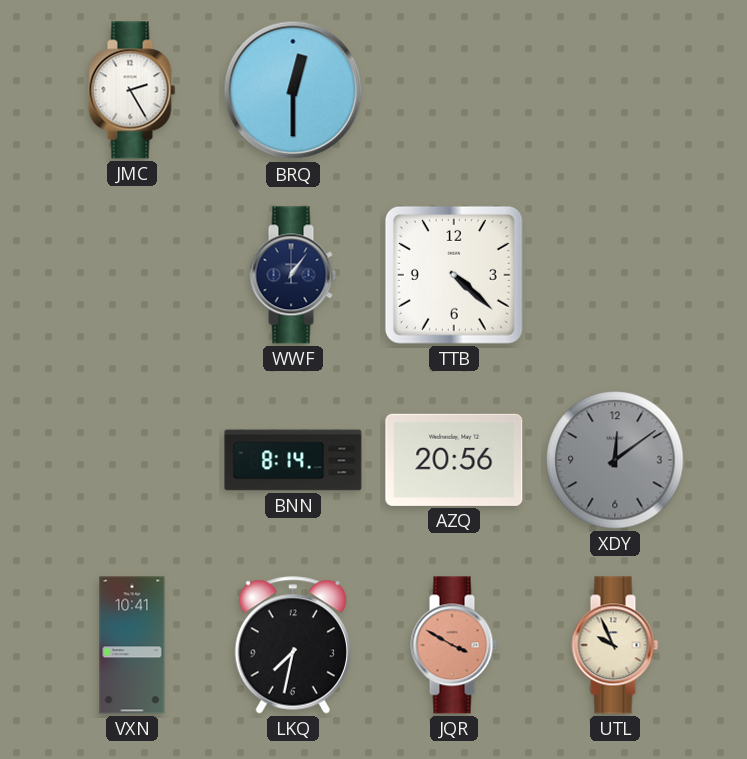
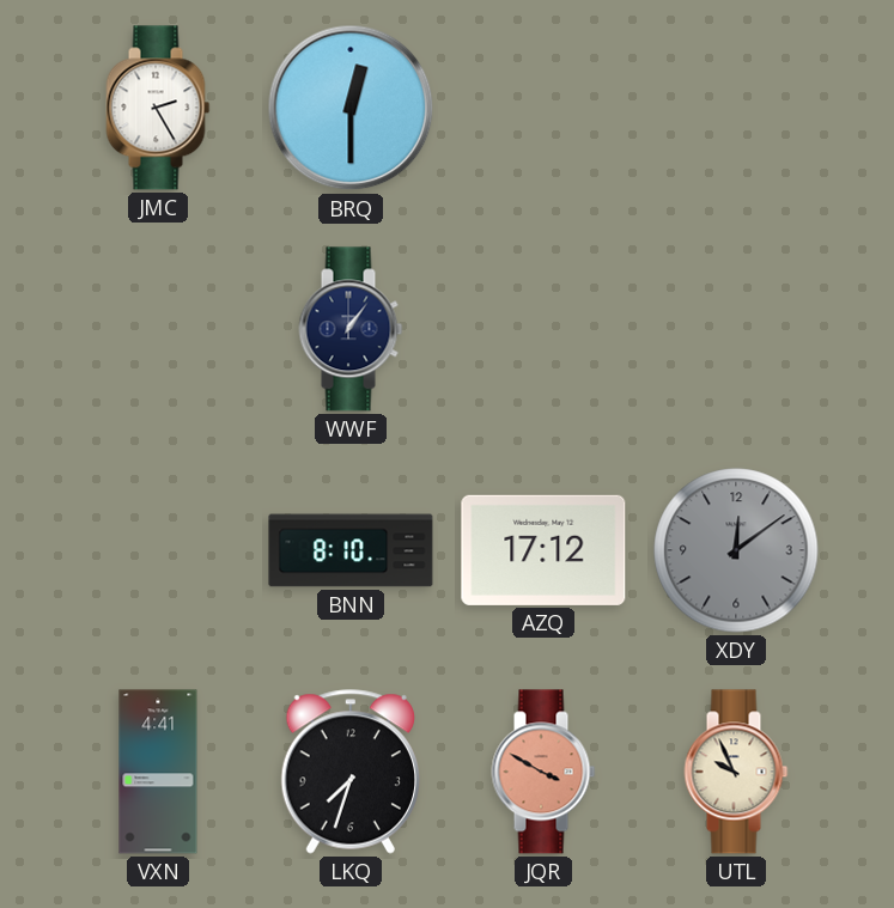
TTB: 4:22 -> none (454, 275)
BNN: 8:14 -> 8:10 (351, 550)
AZQ: 20:56 -> 17:12 (543, 550)
VXN: 10:41 -> 4:41 (158, 772)
LKQ: 7:32 -> 7:33 (351, 772)
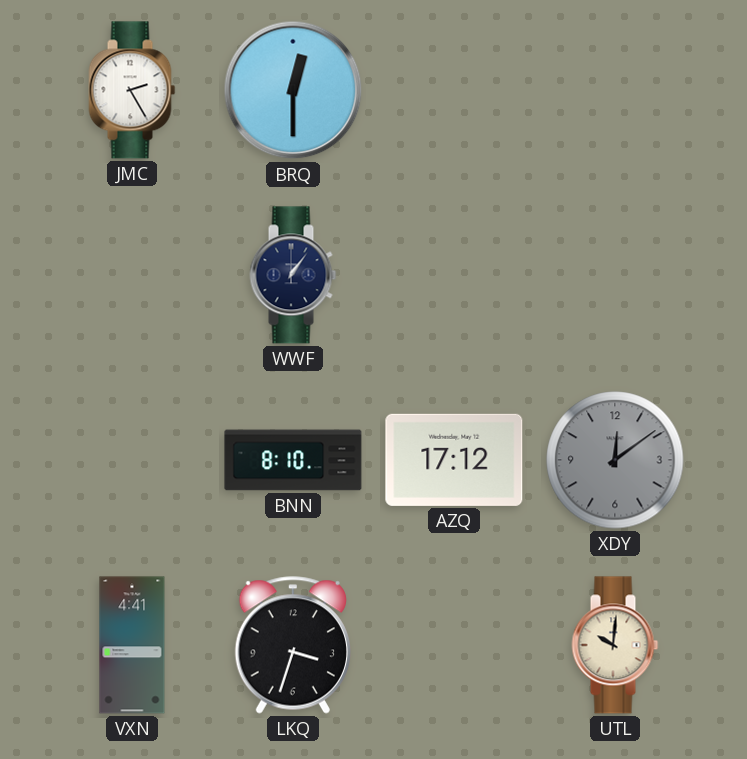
LKQ: 7:33 -> 3:33 (293, 645)
JQR: 3:50 -> none (543, 772)
UTL: 9:56 -> 10:01 (615, 645)
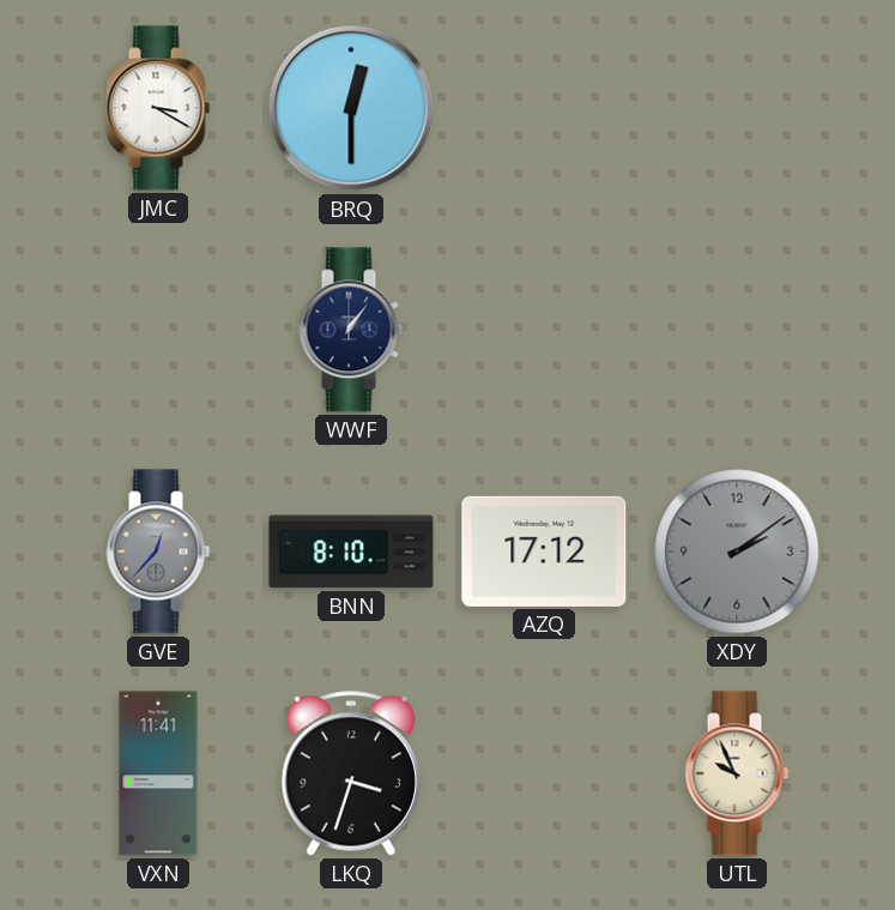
JMC: 2:25 -> 3:20 (158, 108)
GVE: none -> 12:37 (158, 552)
XDY: 12:09 -> 2:09 (737, 552)
VXN: 4:41 -> 11:41 (158, 773)
UTL: 10:01 -> 9:56 (737, 773)
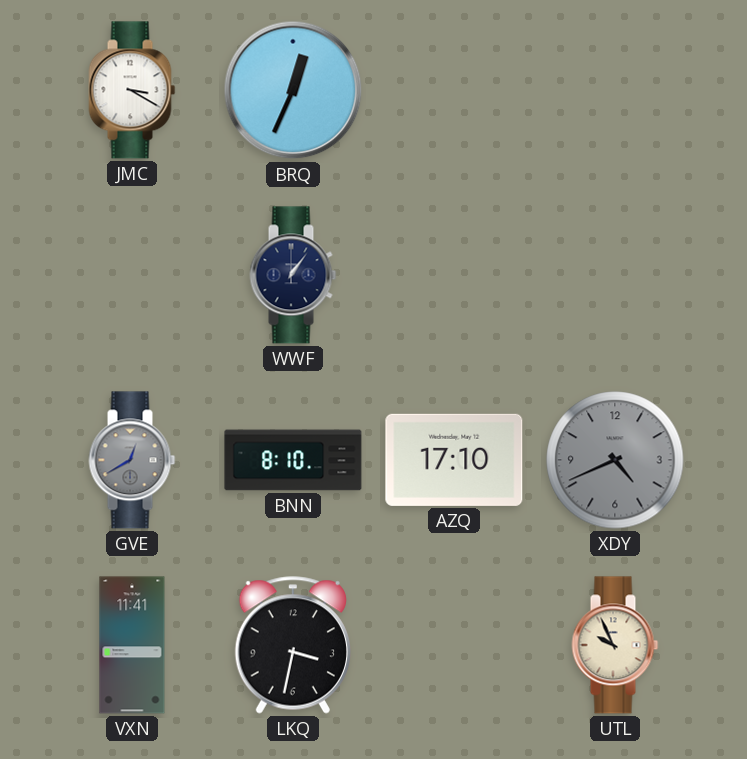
BRQ: 12:30 -> 12:34 (293, 90)
GVE: 12:37 -> 12:40 (132, 460)
AZQ: 17:12 -> 17:10 (454, 460)
XDY: 2:09 -> 4:41 (615, 460)
LKQ: 3:33 -> 3:32 (293, 645)
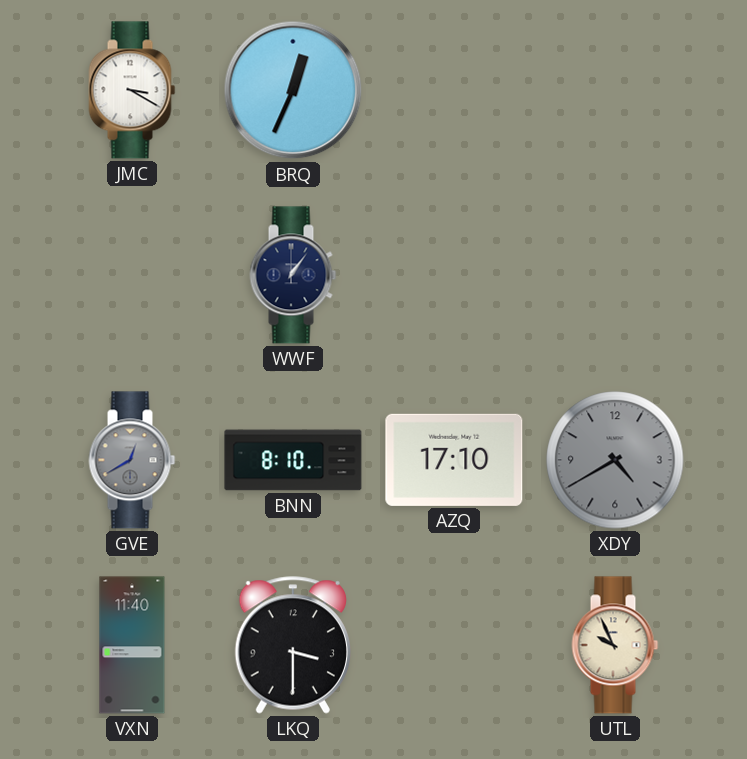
XDY: 4:41 -> 4:40 (615, 460)
VXN: 11:41 -> 11:40 (132, 645)
LKQ: 3:32 -> 3:30 (293, 645)
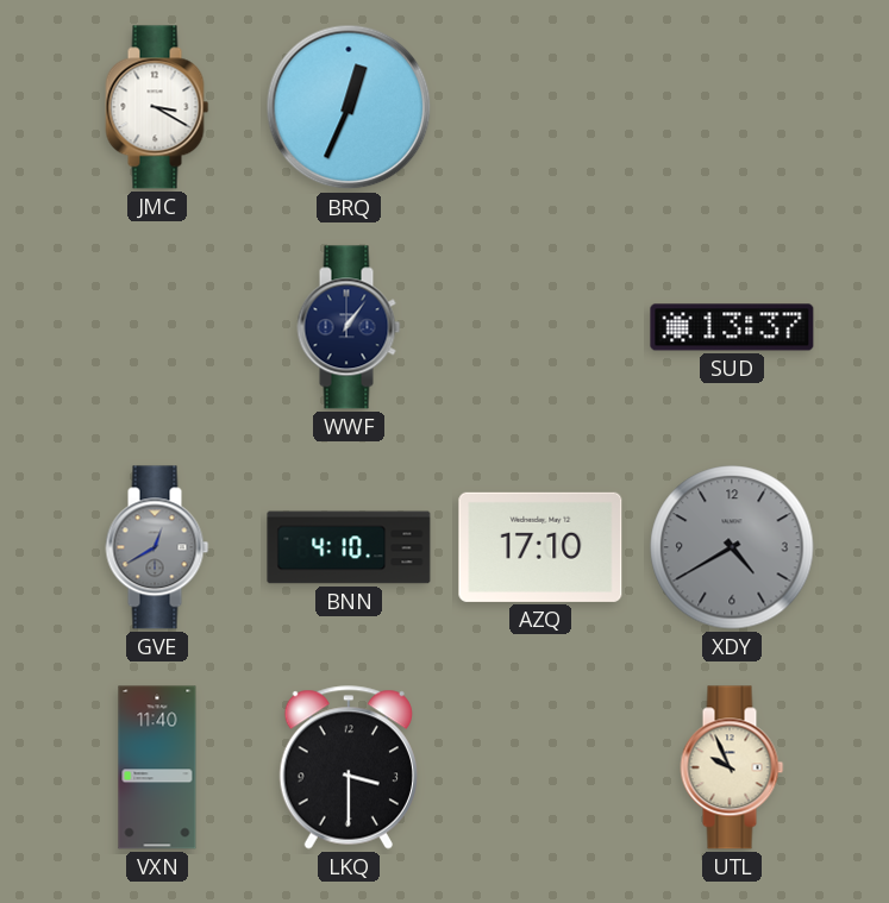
SUD: none -> 13:37 (732, 327)
BNN: 8:10 -> 4:10 (349, 547)
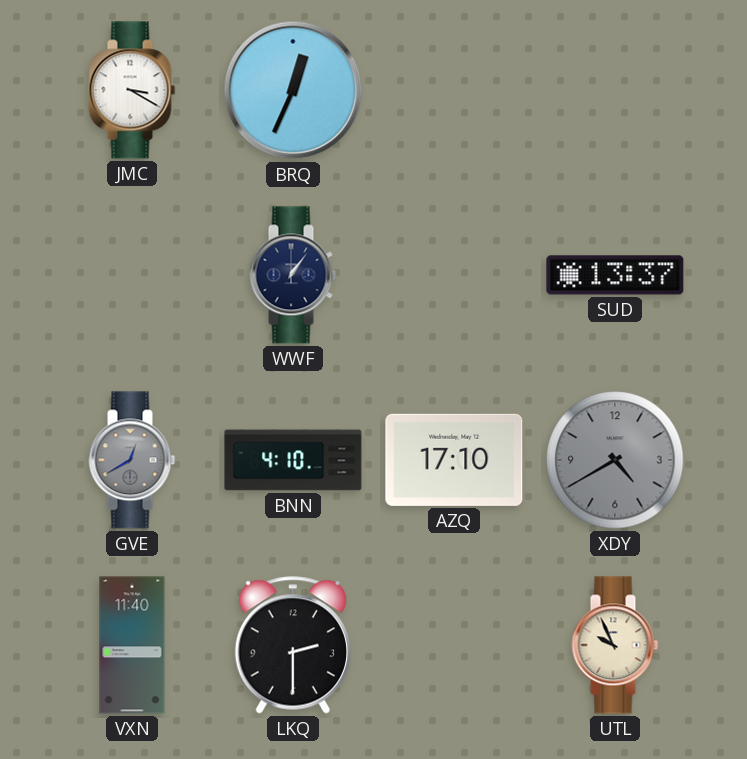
LKQ: 3:30 -> 2:30 (293, 645)
